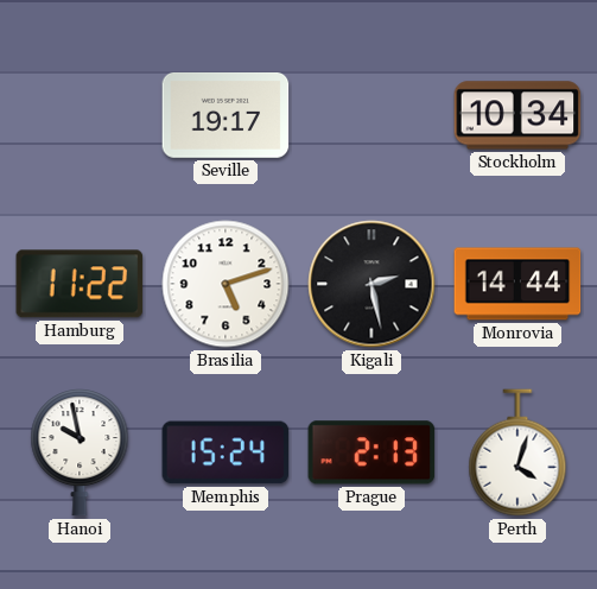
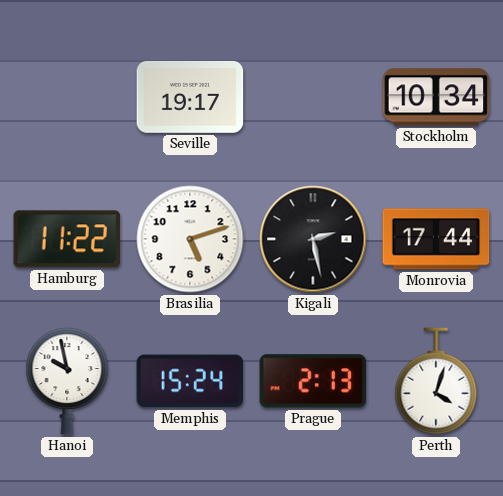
Monrovia: 14:44 -> 17:44 (436, 239)
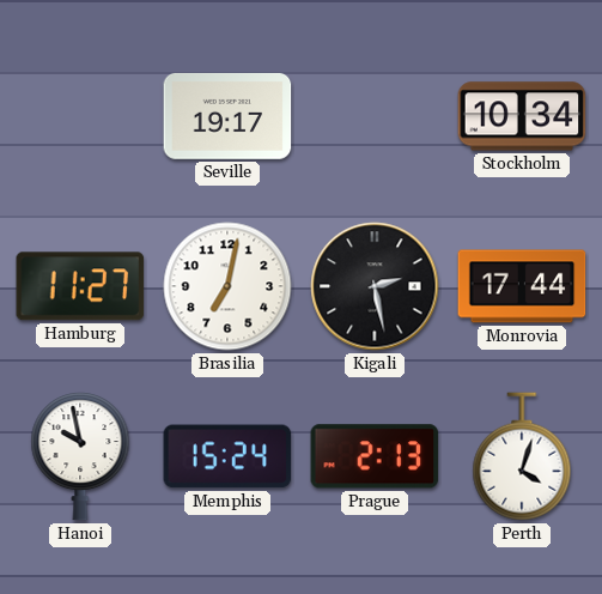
Hamburg: 11:22 -> 11:27 (80, 286)
Brasilia: 5:12 -> 7:02 (227, 286)
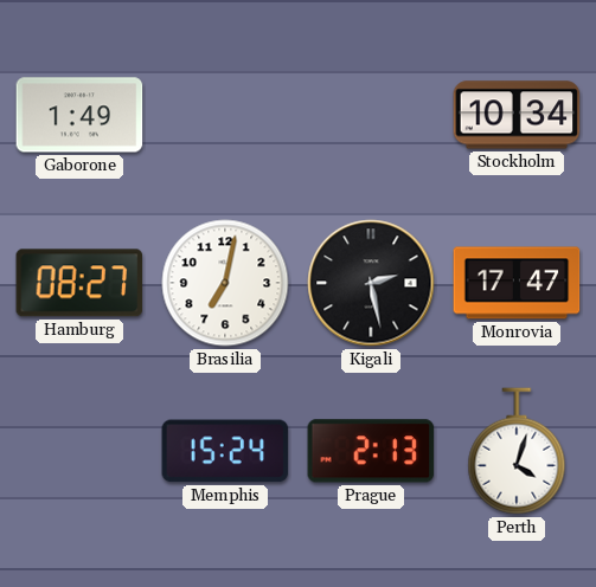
Gaborone: none -> 1:49 (79, 115)
Seville: 19:17 -> none (227, 116)
Hamburg: 11:27 -> 08:27 (79, 283)
Monrovia: 17:44 -> 17:47 (517, 283)
Hanoi: 9:58 -> none (80, 456)
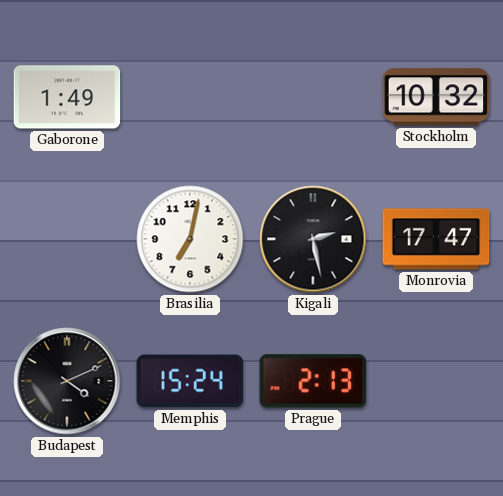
Stockholm: 10:34 -> 10:32 (436, 97)
Hamburg: 08:27 -> none (79, 283)
Budapest: none -> 4:11 (67, 381)
Perth: 4:03 -> none (517, 451)
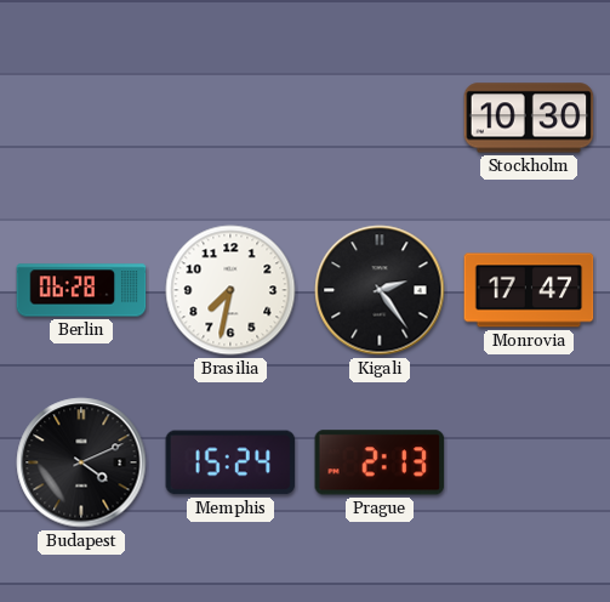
Gaborone: 1:49 -> none (67, 97)
Stockholm: 10:32 -> 10:30 (529, 118)
Berlin: none -> 06:28 (81, 290)
Brasilia: 7:02 -> 7:32 (230, 290)
Kigali: 2:28 -> 2:24 (380, 290)
